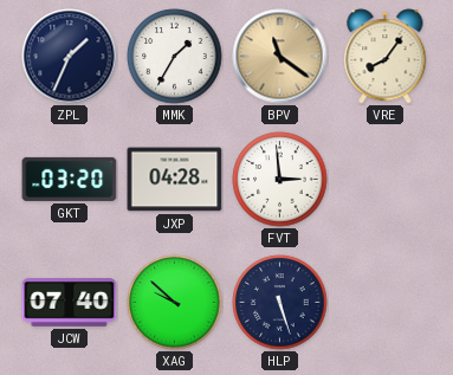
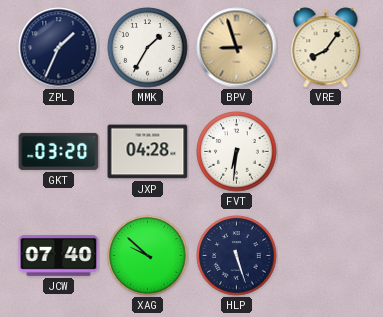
BPV: 11:21 -> 8:57 (237, 48)
FVT: 2:59 -> 6:31 (237, 152)
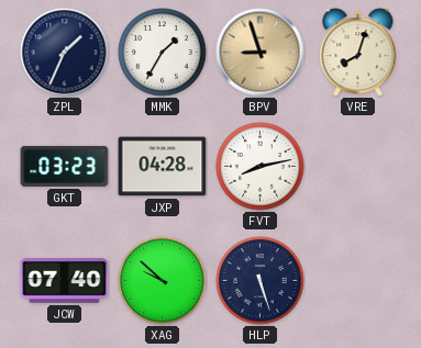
VRE: 8:06 -> 8:03 (358, 53)
GKT: 03:20 -> 03:23 (65, 166)
FVT: 6:31 -> 8:13 (261, 167)
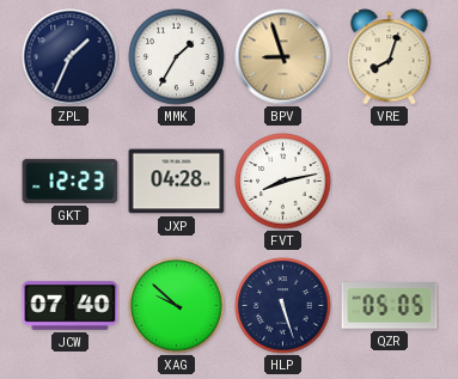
GKT: 03:23 -> 12:23 (71, 181)
QZR: none -> 05:05 (390, 306)
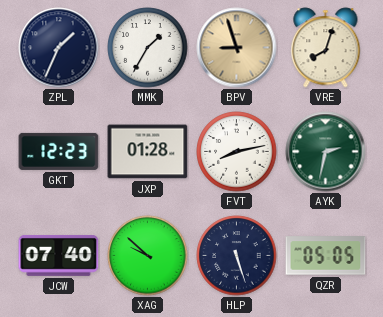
JXP: 04:28 -> 01:28 (148, 152)
AYK: none -> 2:32 (326, 152)
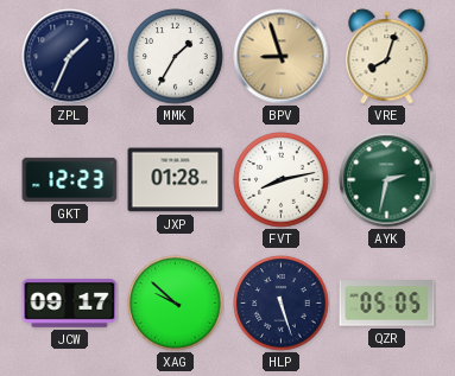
JCW: 07:40 -> 09:17 (70, 304)
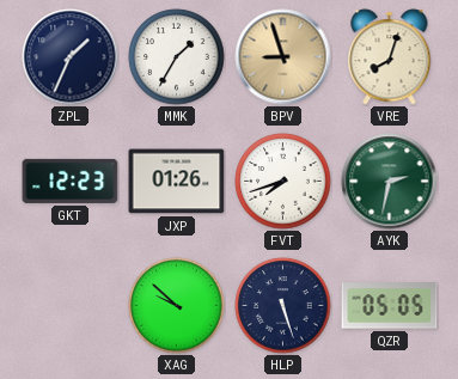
JXP: 01:28 -> 01:26 (177, 182)
FVT: 8:13 -> 7:42 (283, 182)
JCW: 09:17 -> none (70, 304)
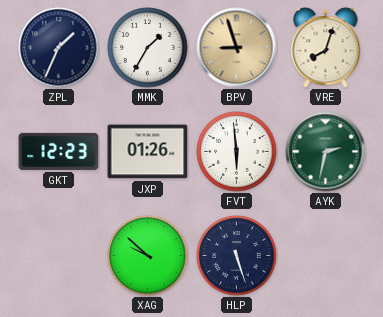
FVT: 7:42 -> 5:59 (237, 152)
QZR: 05:05 -> none (390, 306)
